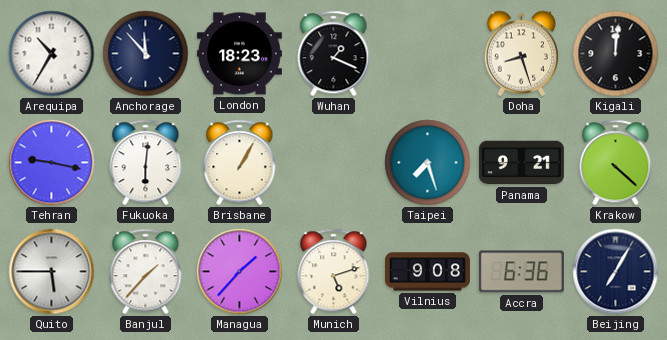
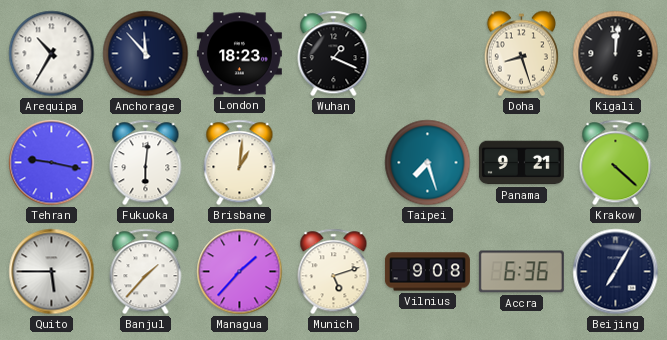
Brisbane: 1:05 -> 1:01 (240, 163)
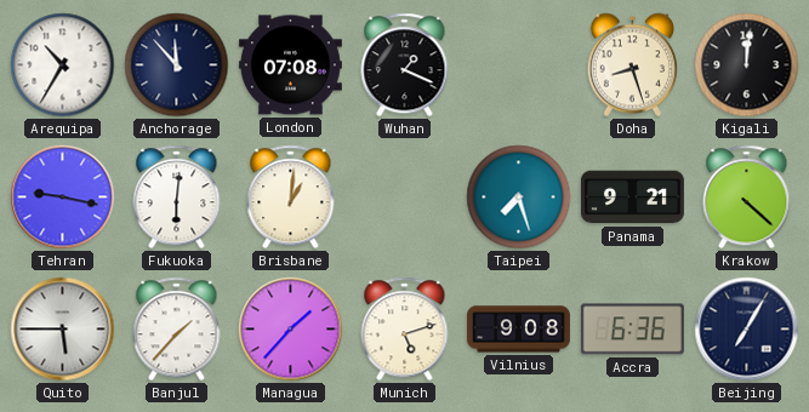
London: 18:23 -> 07:08 (290, 65)
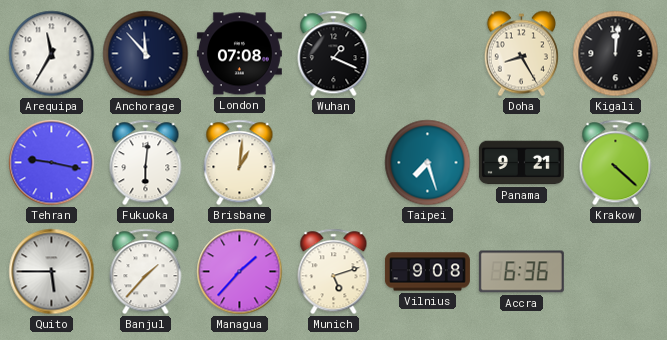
Arequipa: 10:35 -> 11:35 (52, 54)
Doha: 8:27 -> 8:25 (521, 54)
Beijing: 7:05 -> none (747, 330)
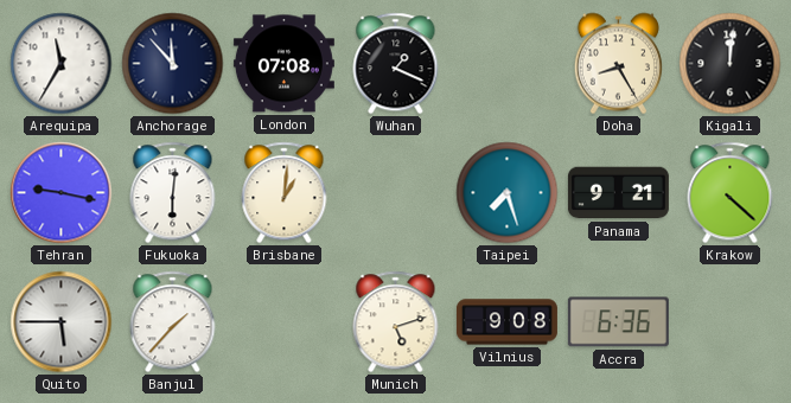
Managua: 1:37 -> none (240, 272)
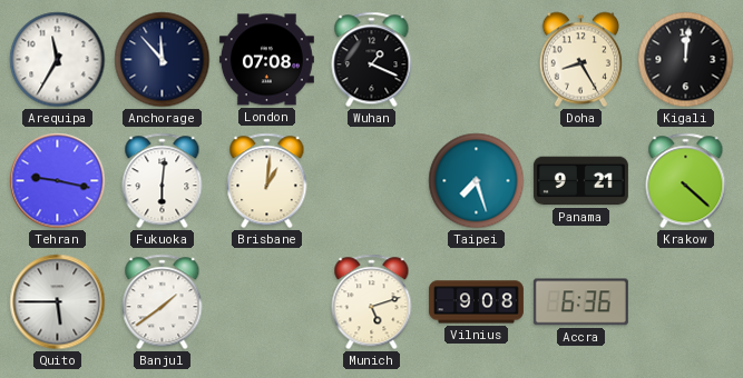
Banjul: 1:37 -> 1:39 (163, 302)
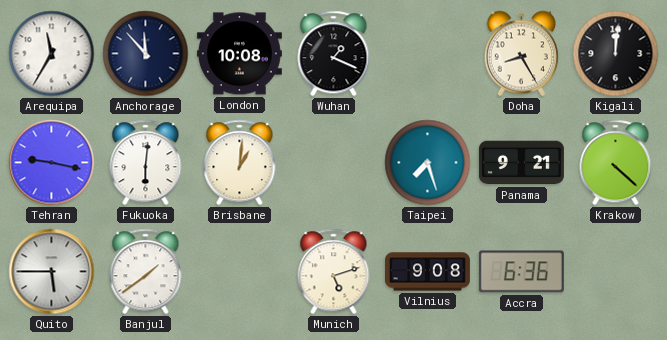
London: 07:08 -> 10:08 (239, 54)
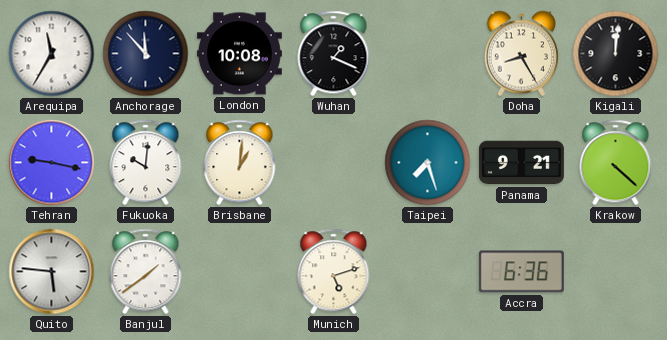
Fukuoka: 6:01 -> 10:01 (146, 163)
Quito: 5:45 -> 5:46 (52, 272)
Vilnius: 9:08 -> none (427, 272)
